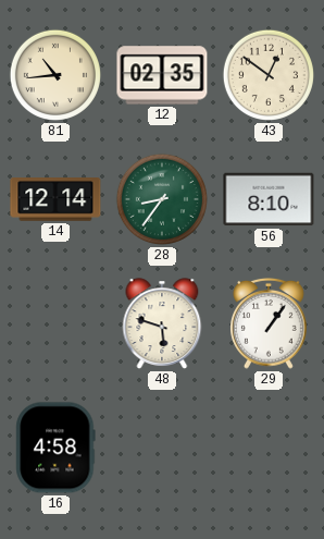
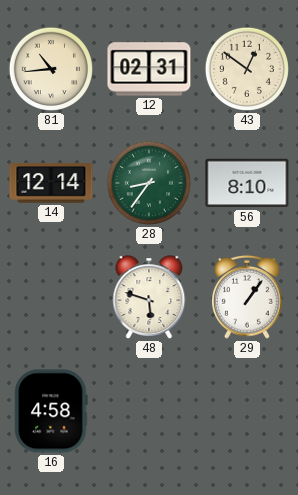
12: 02:35 -> 02:31 (149, 69)
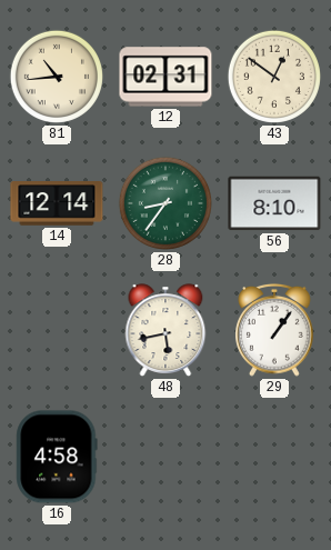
48: 5:48 -> 5:43 (165, 330)
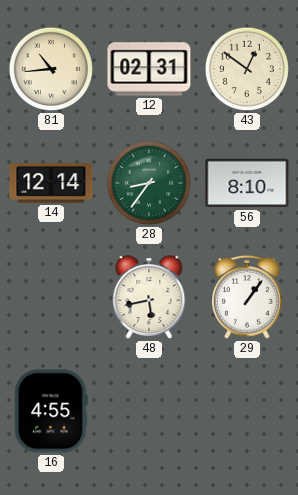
16: 4:58 -> 4:55 (51, 411)
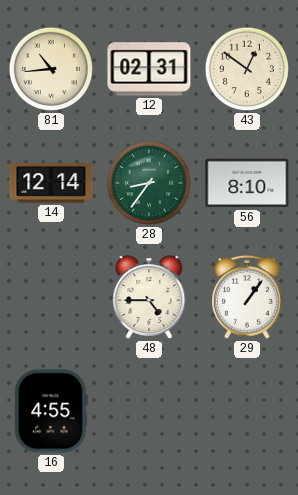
48: 5:43 -> 4:45 (149, 297)
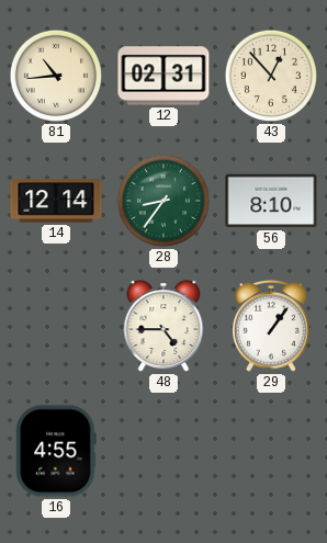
43: 12:51 -> 12:53 (271, 76)
